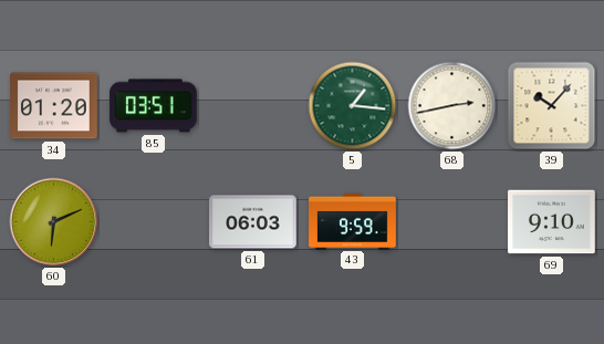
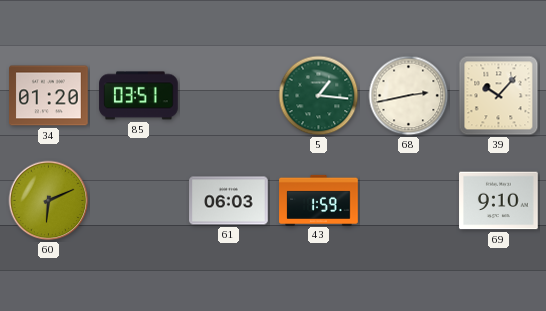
43: 9:59 -> 1:59 (319, 200)
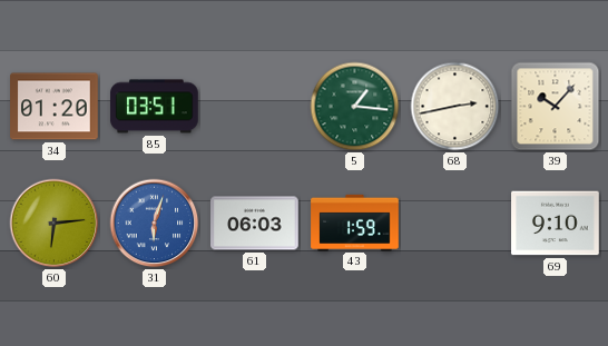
60: 6:11 -> 6:14 (55, 224)
31: none -> 6:03 (155, 224)
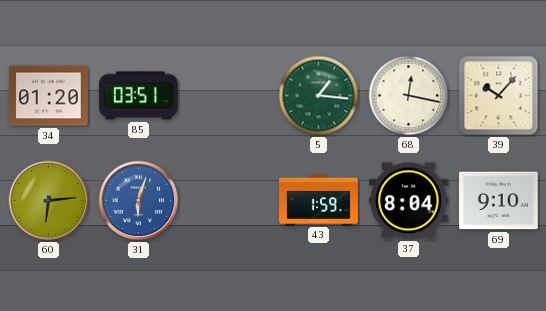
68: 2:43 -> 12:17 (409, 96)
61: 06:03 -> none (255, 224)
37: none -> 8:04 (409, 201)
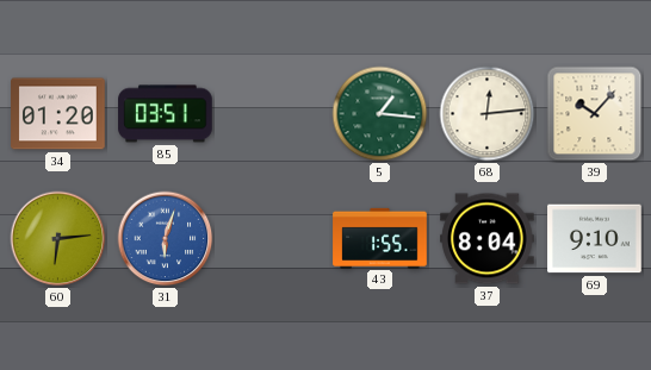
68: 12:17 -> 12:14 (488, 114)
43: 1:59 -> 1:55 (380, 238)
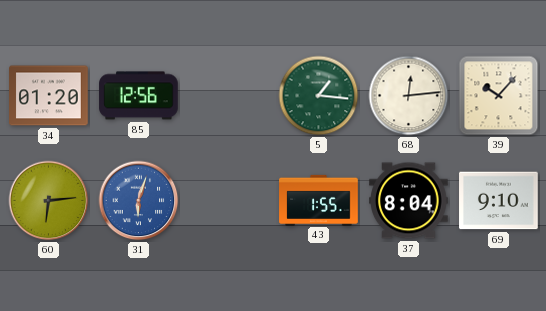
85: 03:51 -> 12:56 (139, 96)
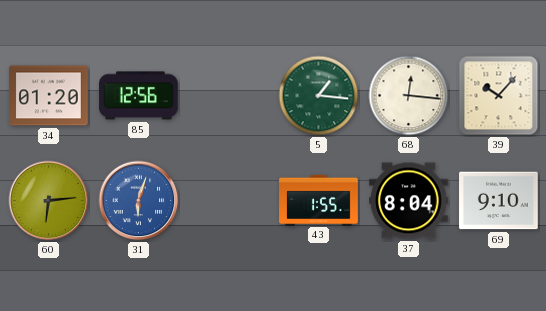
68: 12:14 -> 12:16 (409, 96)
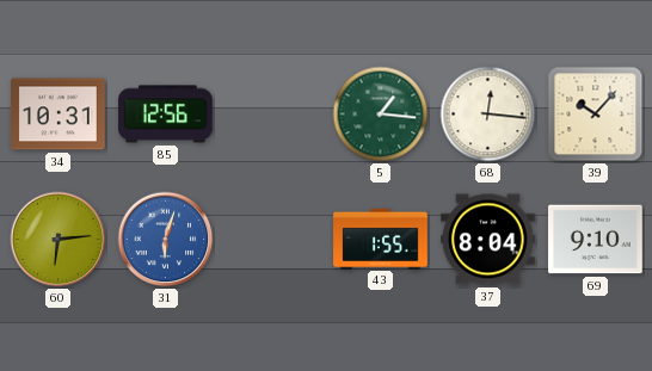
34: 01:20 -> 10:31 (59, 115)
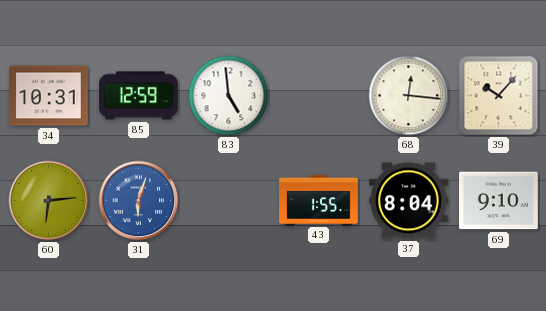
85: 12:56 -> 12:59 (139, 96)
83: none -> 4:59 (229, 96)
5: 1:16 -> none (381, 115)
